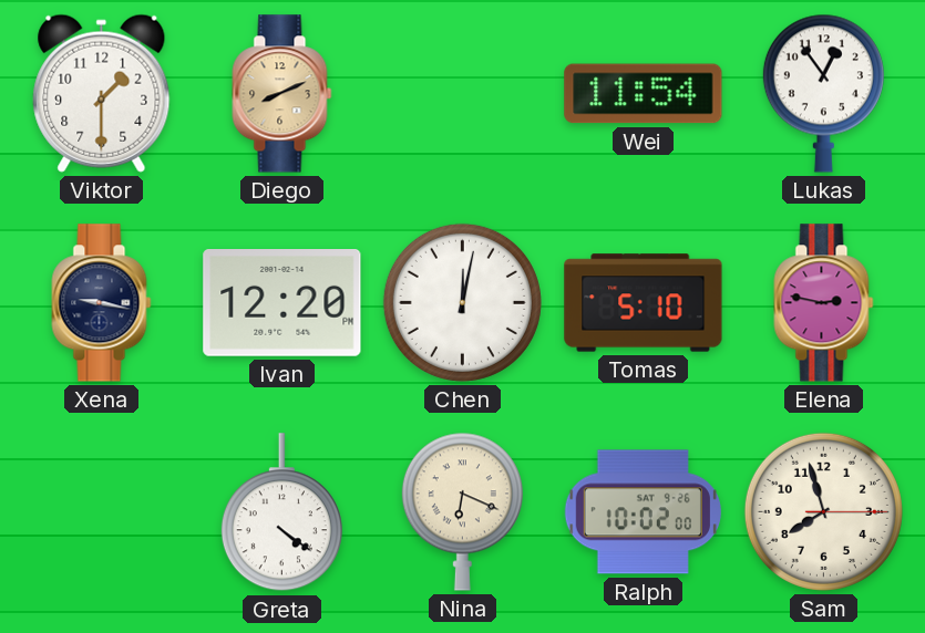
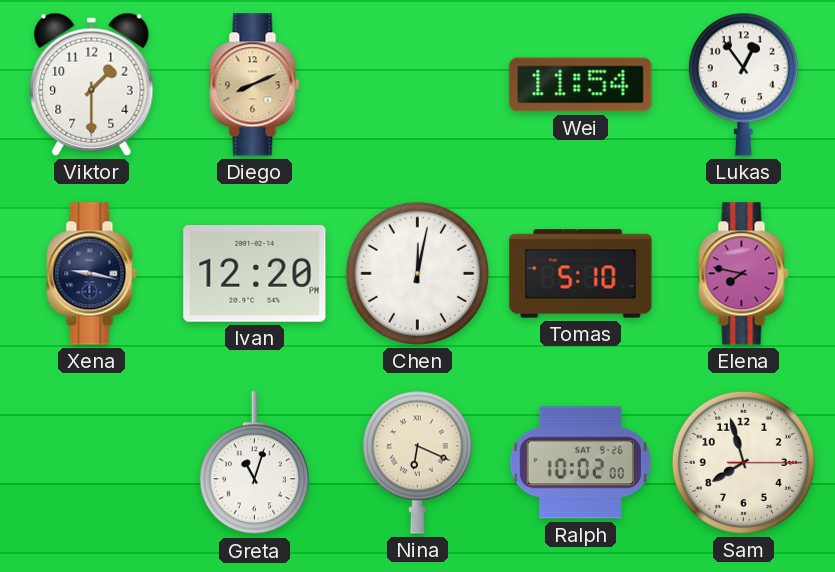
Elena: 2:47 -> 7:47 (744, 274)
Greta: 4:21 -> 11:03 (254, 463)
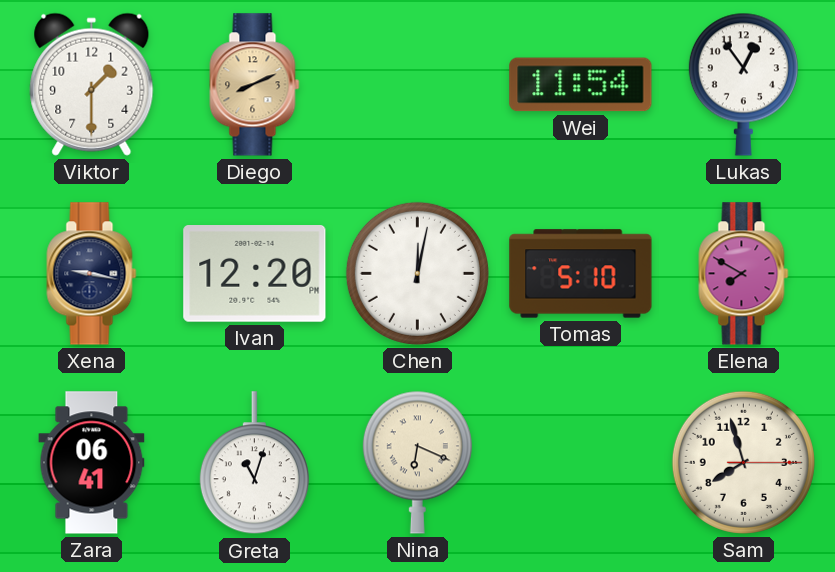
Elena: 7:47 -> 7:50 (744, 274)
Zara: none -> 06:41 (92, 463)
Ralph: 10:02 -> none (580, 463)
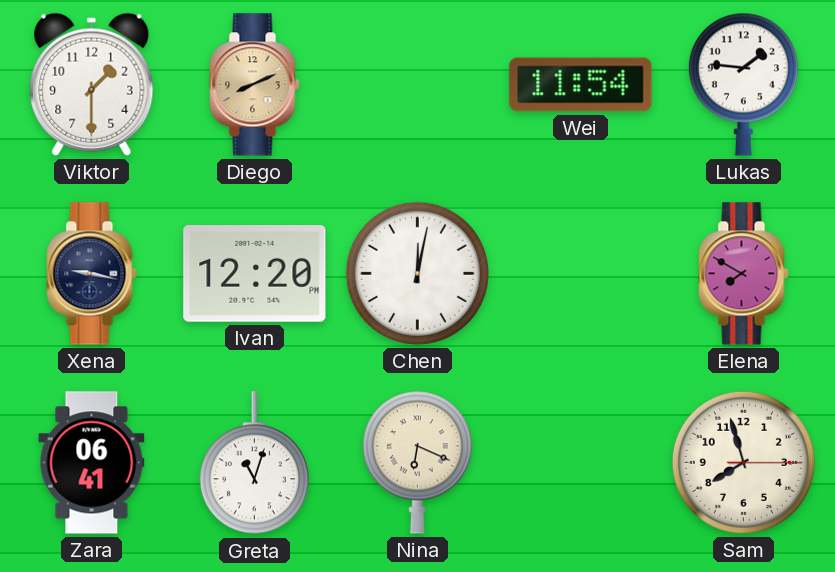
Lukas: 12:54 -> 1:46 (743, 84)
Tomas: 5:10 -> none (581, 274)
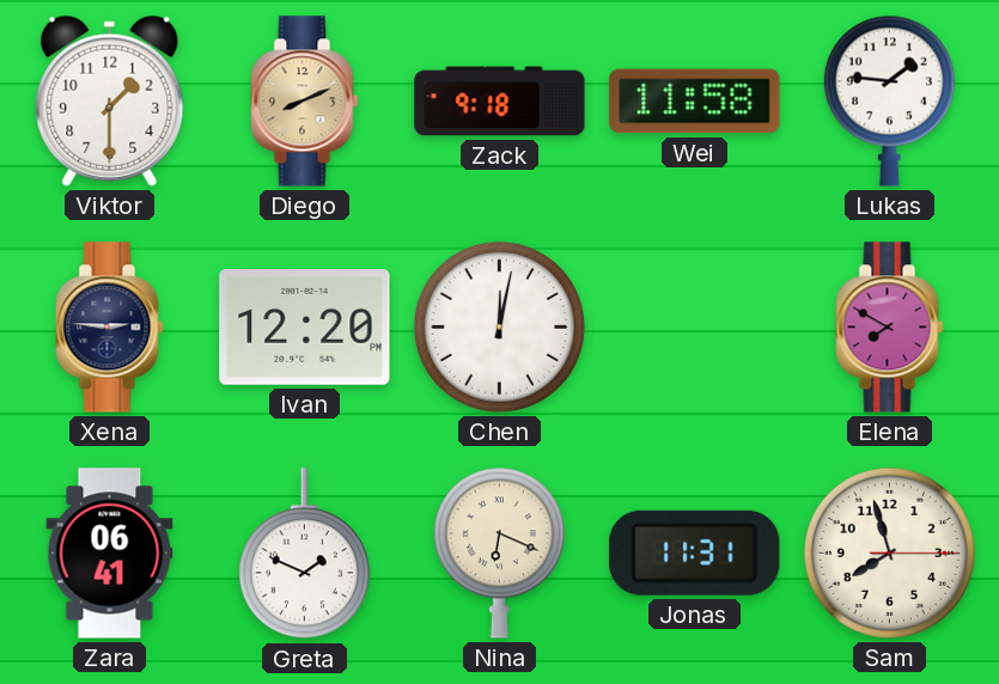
Zack: none -> 9:18 (500, 102)
Wei: 11:54 -> 11:58 (695, 102)
Xena: 9:17 -> 2:46 (110, 328)
Greta: 11:03 -> 1:49 (304, 554)
Jonas: none -> 11:31 (695, 552)
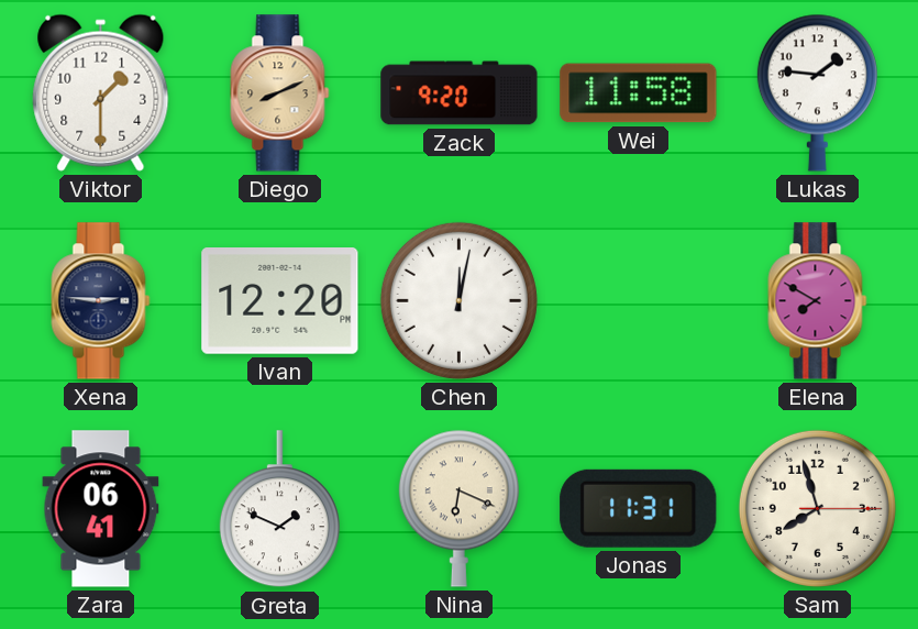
Zack: 9:18 -> 9:20 (460, 93)
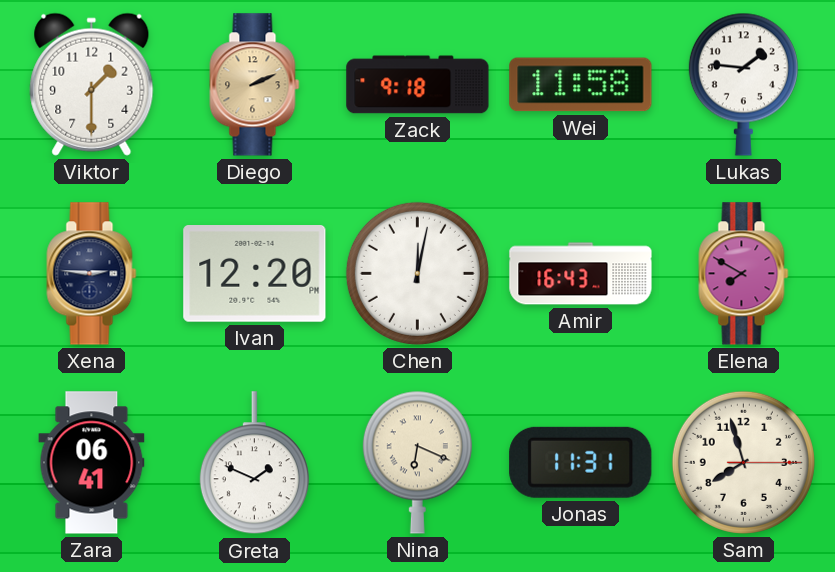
Diego: 8:11 -> 2:11 (255, 85)
Zack: 9:20 -> 9:18 (418, 85)
Amir: none -> 16:43 (581, 274)
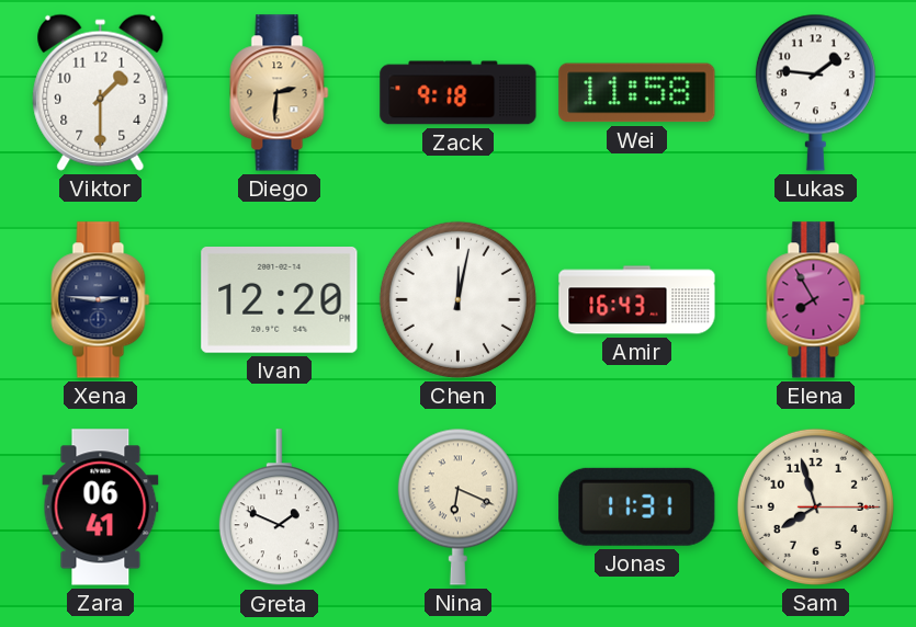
Diego: 2:11 -> 2:31 (280, 93)
Elena: 7:50 -> 7:55 (816, 300)
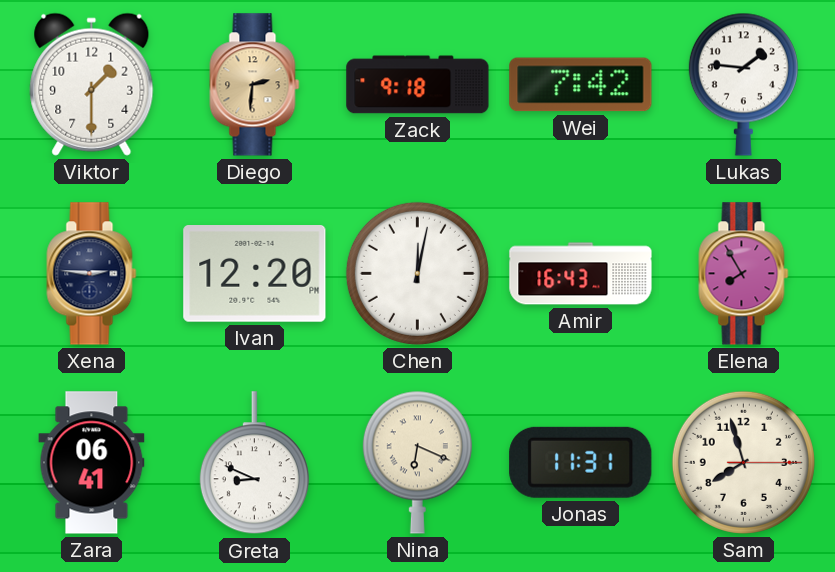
Wei: 11:58 -> 7:42 (581, 85)
Greta: 1:49 -> 8:49 (254, 463)
